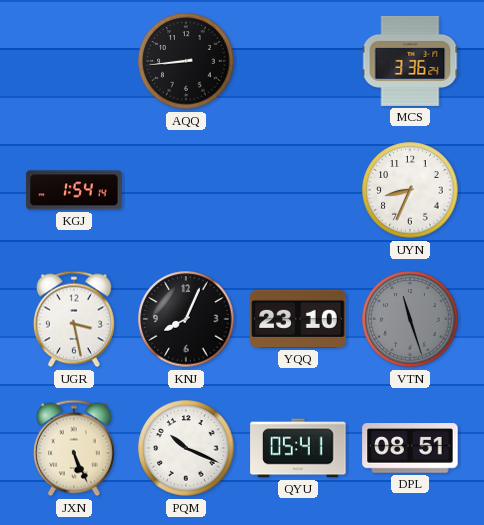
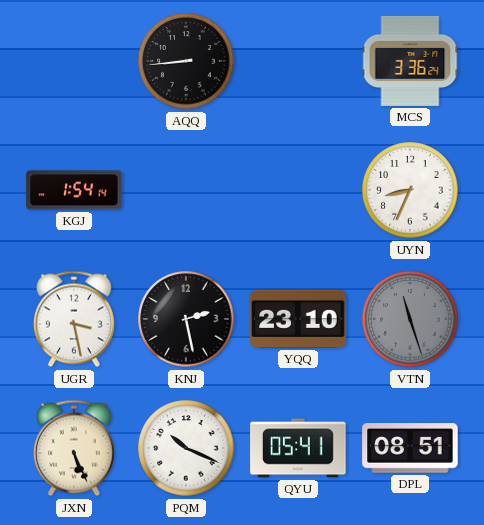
KNJ: 8:04 -> 2:28 (186, 319)
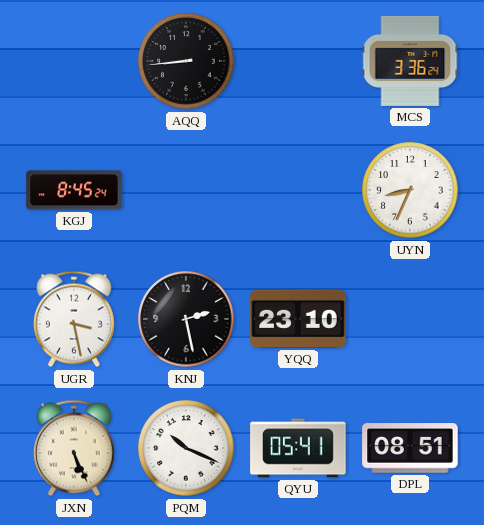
KGJ: 1:54 -> 8:45 (74, 190)
VTN: 11:27 -> none (410, 319)
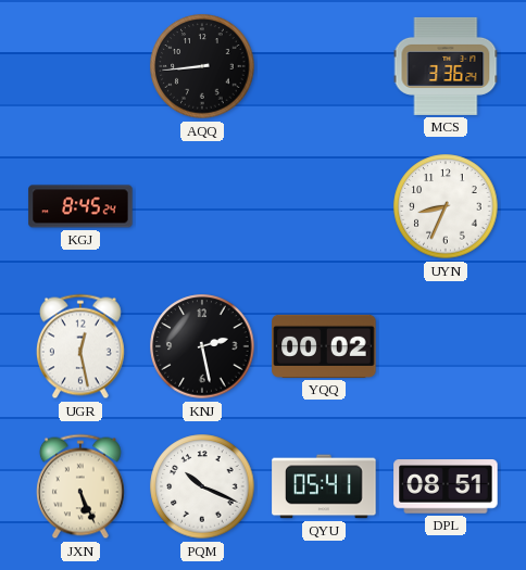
UGR: 3:28 -> 12:28 (80, 346)
YQQ: 23:10 -> 00:02 (324, 346)
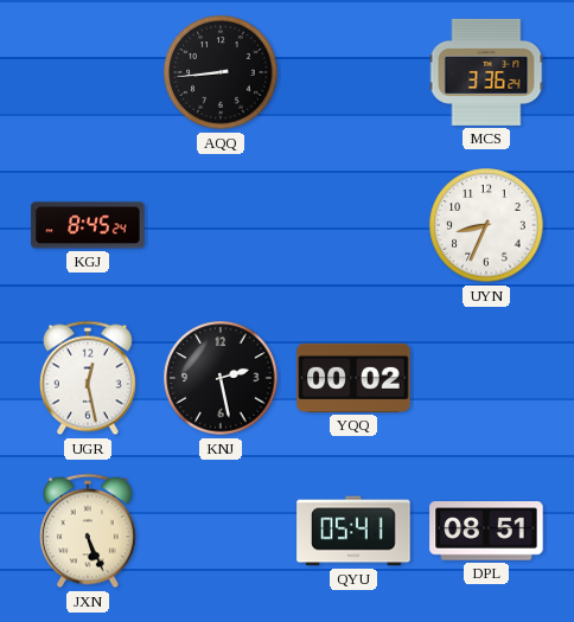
PQM: 10:19 -> none (202, 486)
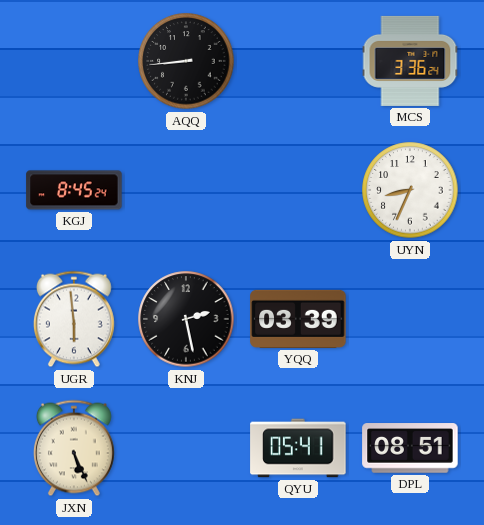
UGR: 12:28 -> 5:59 (74, 319)
YQQ: 00:02 -> 03:39 (298, 319)
